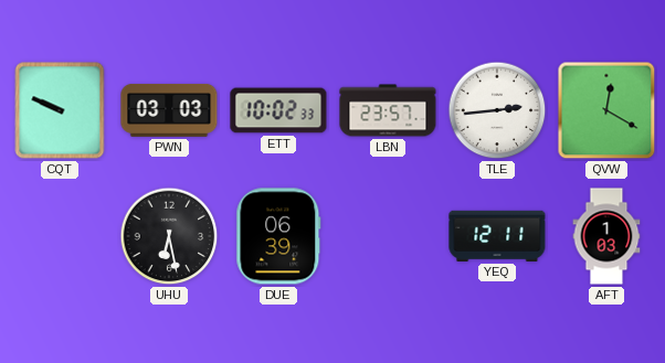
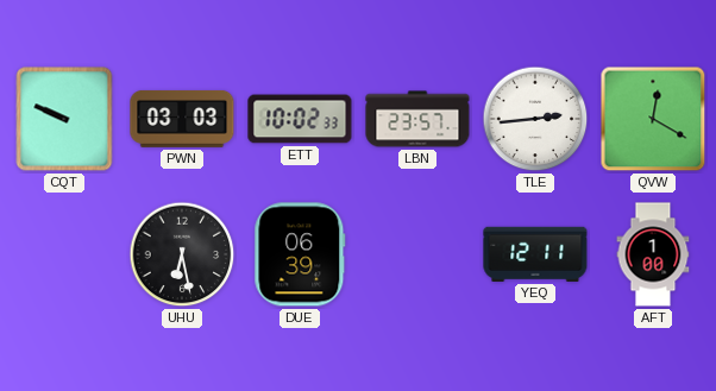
AFT: 1:03 -> 1:00 (653, 254)
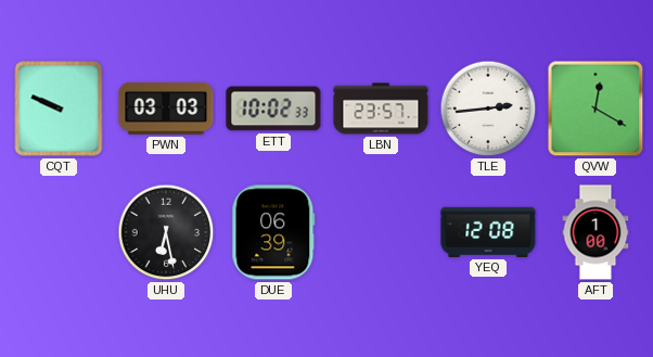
YEQ: 12:11 -> 12:08 (488, 232)
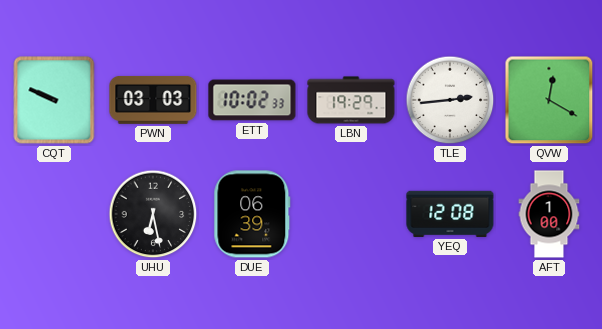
LBN: 23:57 -> 19:29 (351, 100)
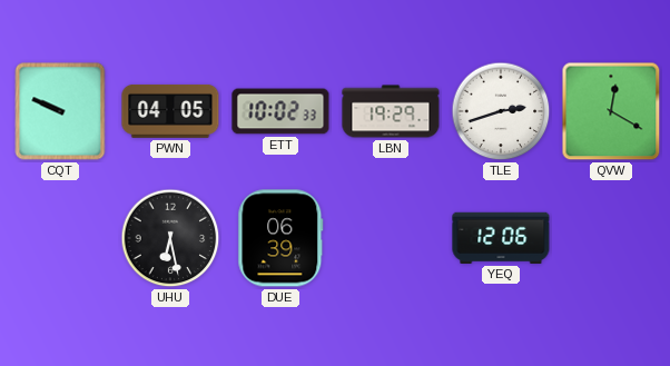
PWN: 03:03 -> 04:05 (170, 111)
TLE: 2:44 -> 2:42 (501, 111)
YEQ: 12:08 -> 12:06 (501, 238)
AFT: 1:00 -> none (549, 214)
